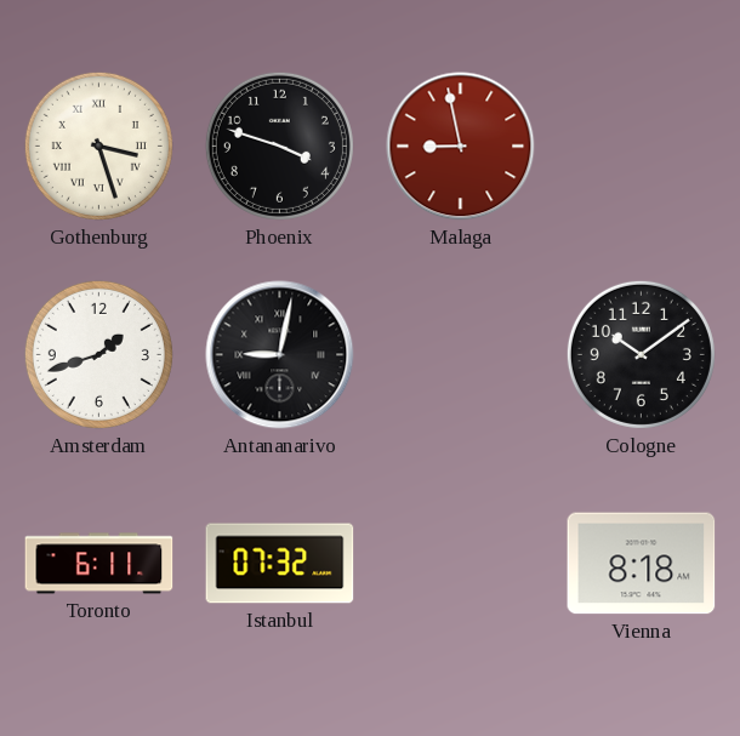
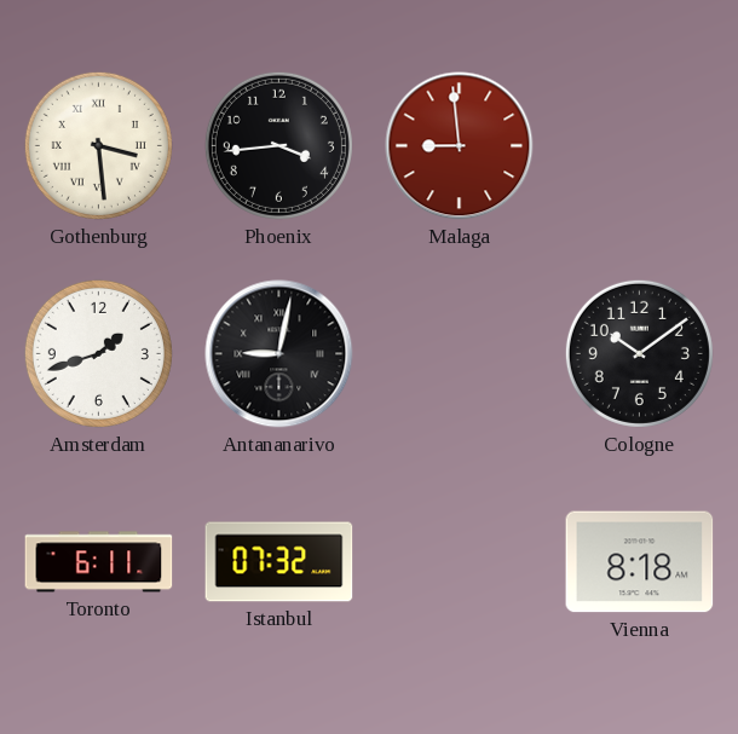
Gothenburg: 3:27 -> 3:29 (98, 145)
Phoenix: 3:48 -> 3:44 (278, 145)
Malaga: 8:58 -> 8:59 (460, 146)
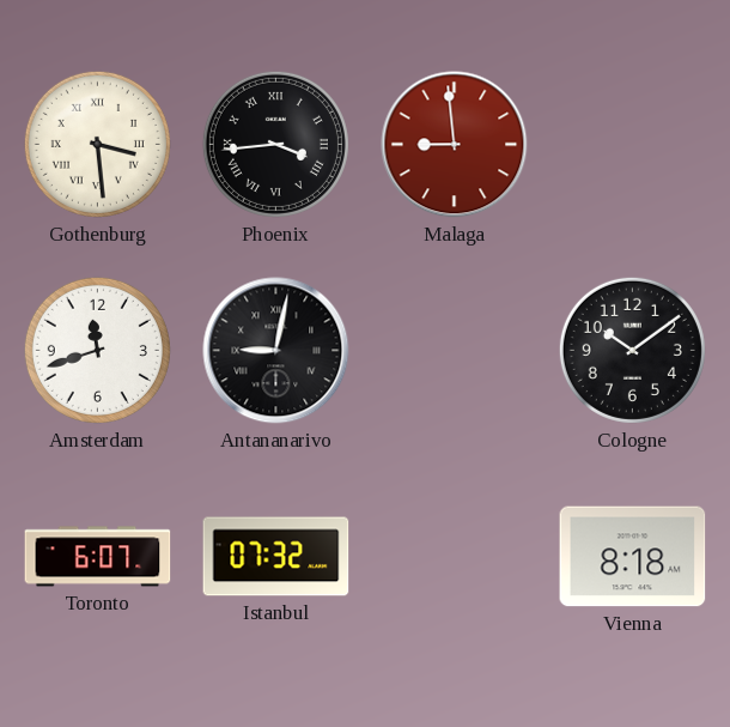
Phoenix numerals: Arabic -> Roman (275, 144)
Amsterdam: 1:42 -> 11:42 (97, 350)
Toronto: 6:11 -> 6:07 (98, 557)
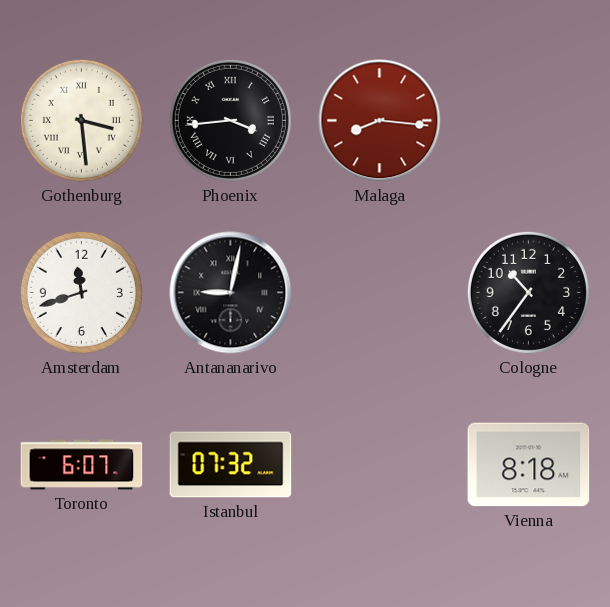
Malaga: 8:59 -> 8:16 (380, 121)
Cologne: 10:09 -> 10:36 (528, 292)
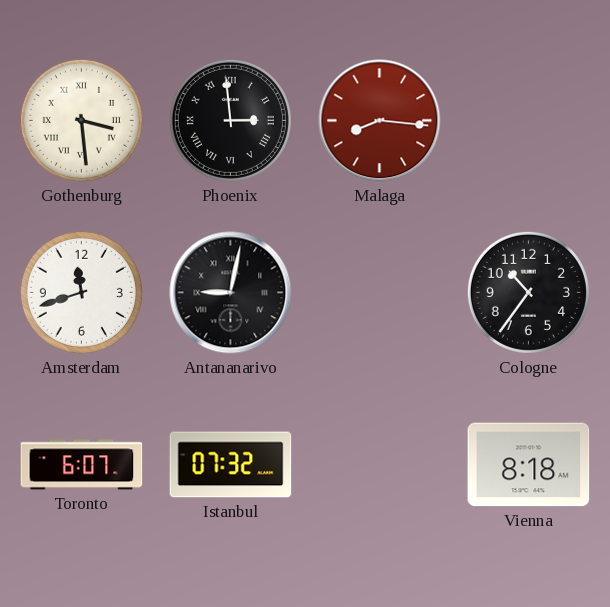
Phoenix: 3:44 -> 2:59 (230, 120)
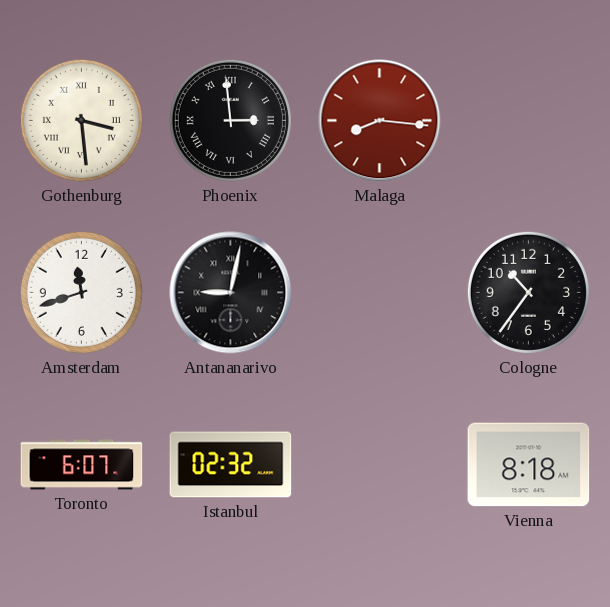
Istanbul: 07:32 -> 02:32 (231, 465)
